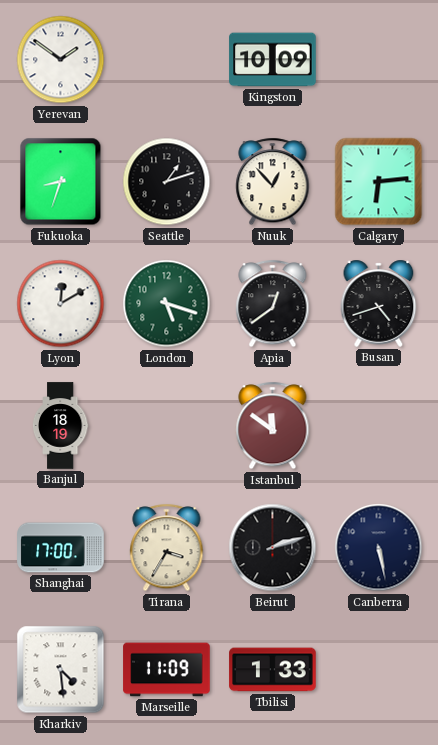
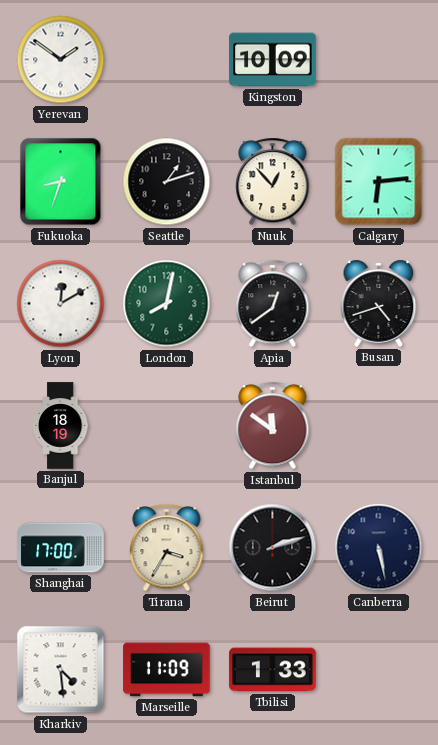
London: 5:18 -> 8:02 (167, 304)
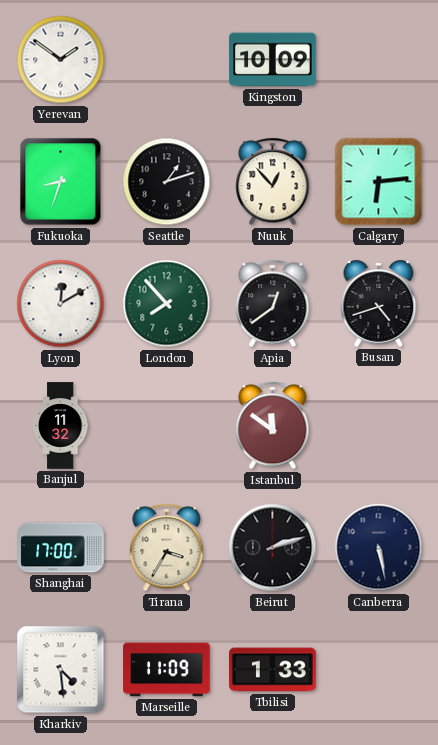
London: 8:02 -> 7:53 (167, 304)
Banjul: 18:19 -> 11:32 (60, 426)
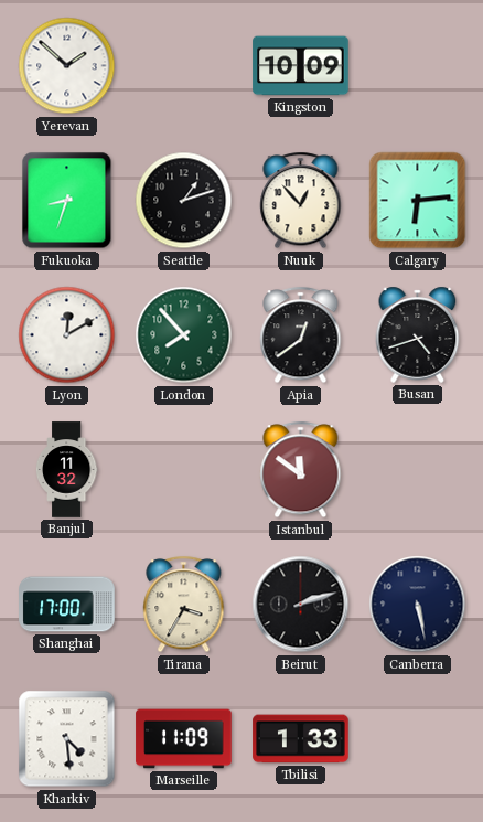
Yerevan: 1:51 -> 1:52 (67, 66)
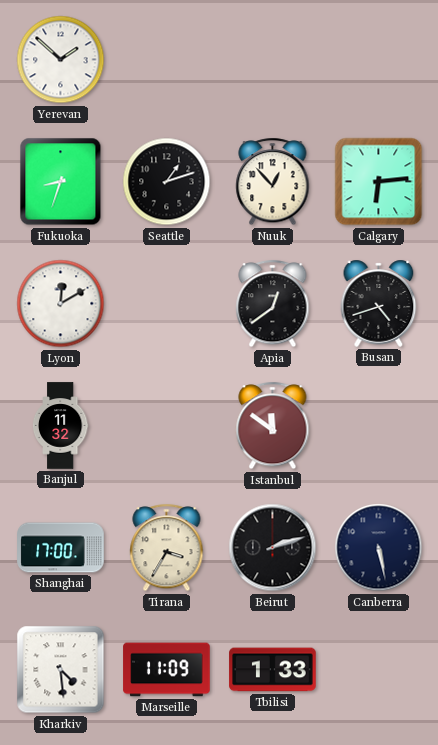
Kingston: 10:09 -> none (301, 66)
London: 7:53 -> none (184, 335)
